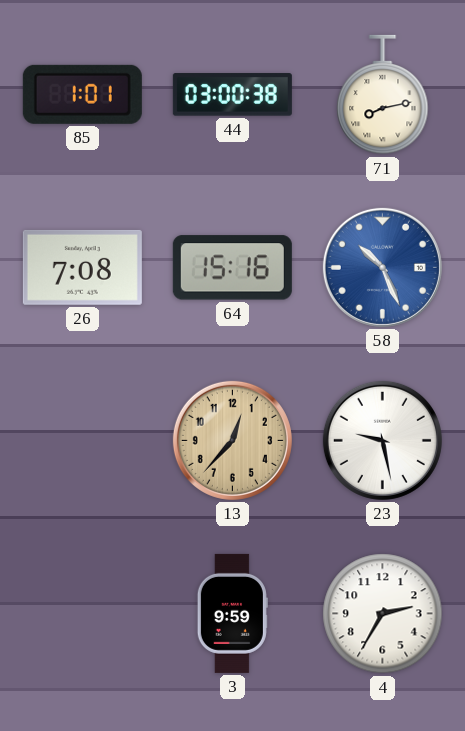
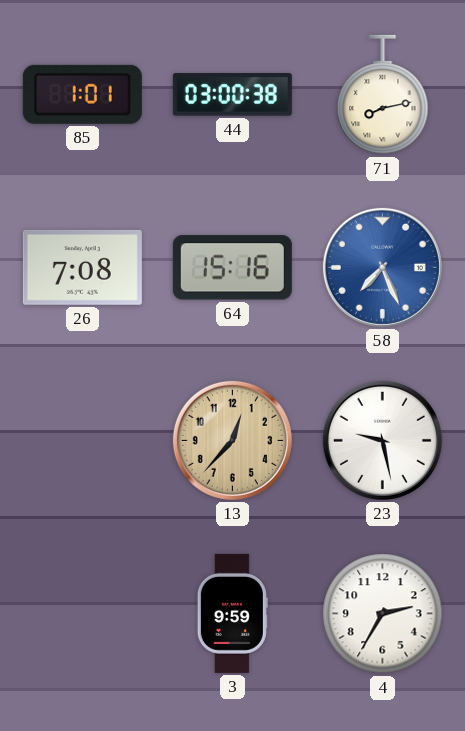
58: 10:26 -> 7:26 (382, 267)
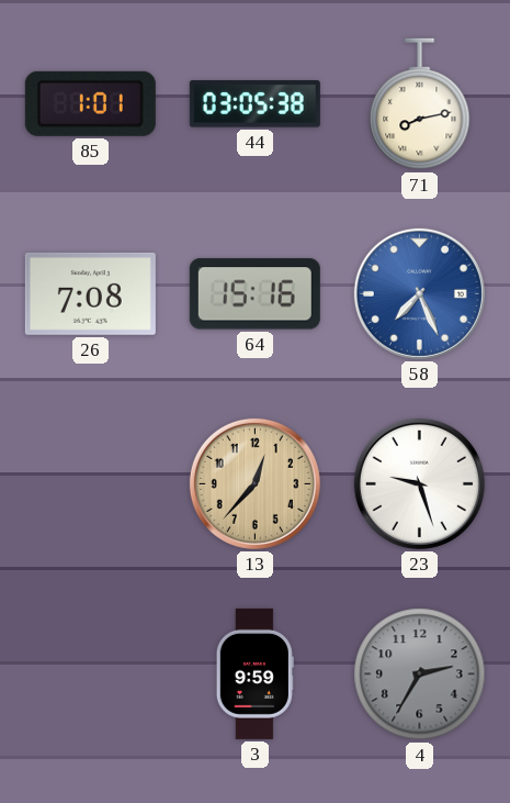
44: 03:00 -> 03:05 (254, 104)
23: 9:28 -> 9:27 (419, 483)
4 dial: white -> grey (420, 674)
